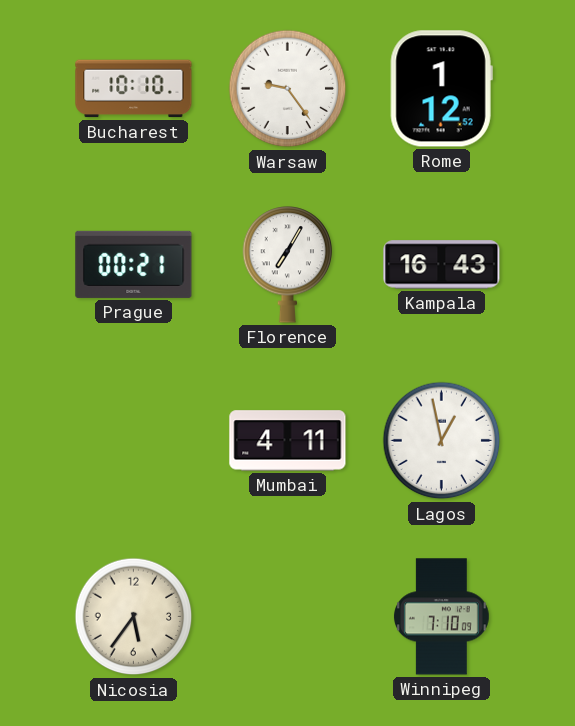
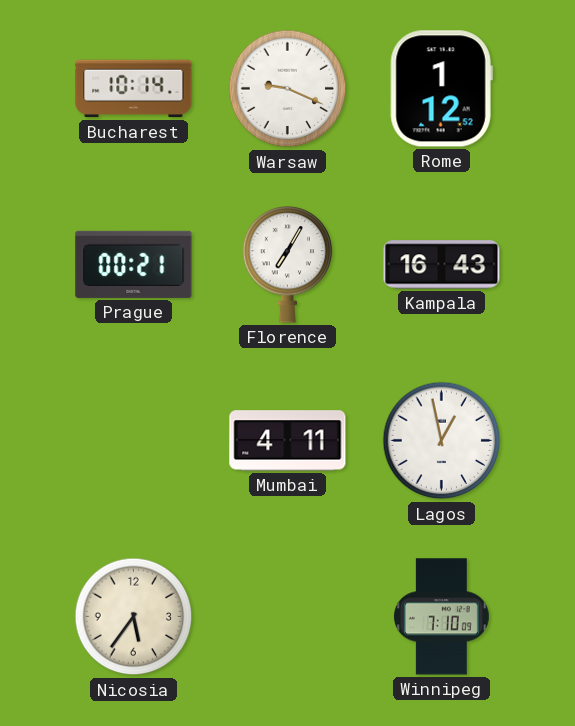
Bucharest: 10:10 -> 10:14 (134, 89)
Warsaw: 9:24 -> 9:19 (288, 89)
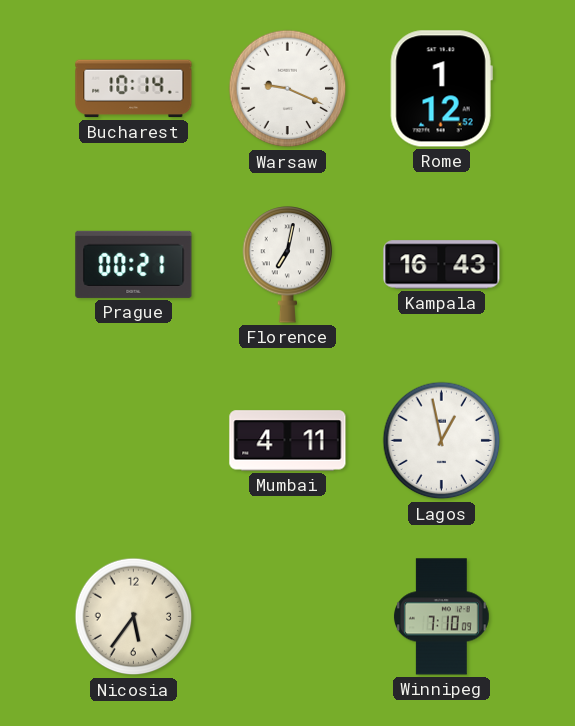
Florence: 7:05 -> 7:02 (288, 265)
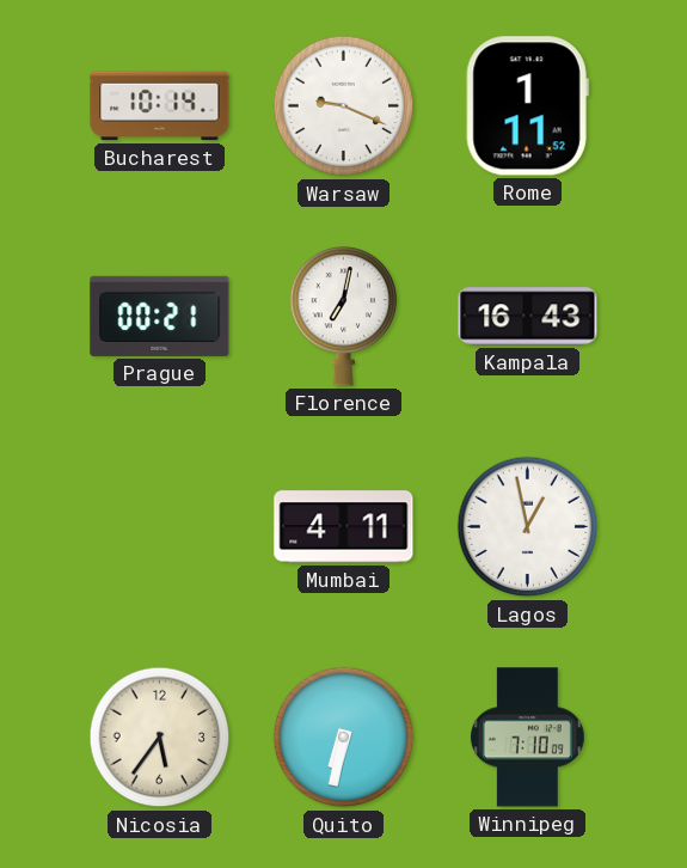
Rome: 1:12 -> 1:11 (527, 106)
Quito: none -> 6:32 (344, 738)
